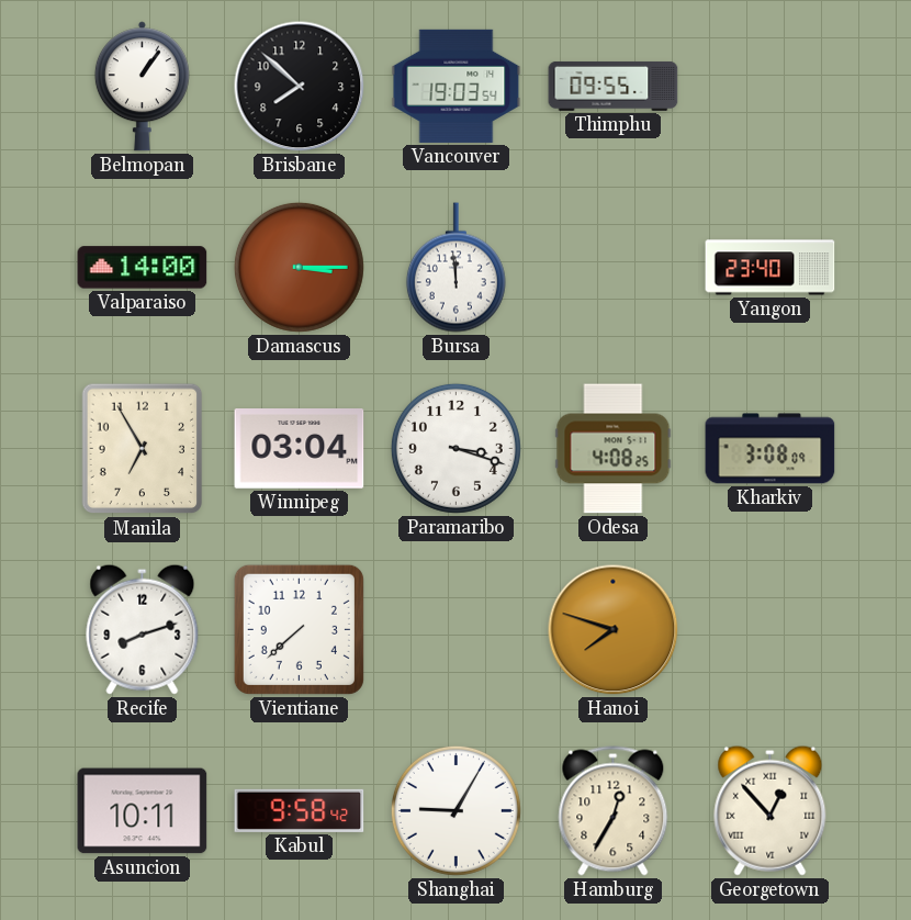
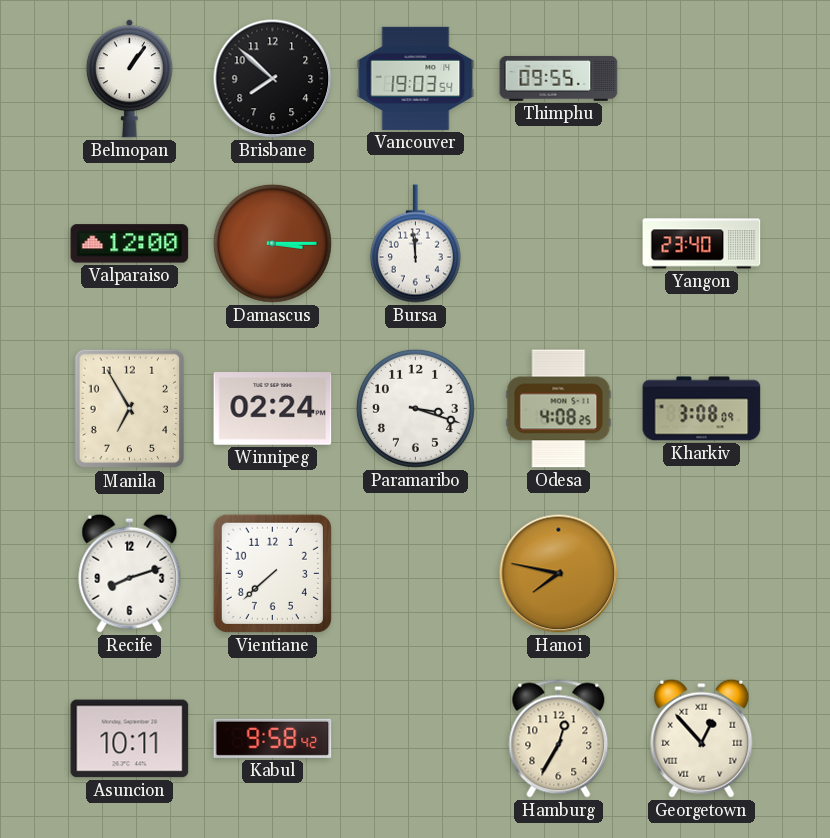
Valparaiso: 14:00 -> 12:00 (130, 244)
Winnipeg: 03:04 -> 02:24 (273, 409)
Hanoi: 7:48 -> 7:47 (559, 574)
Shanghai: 9:05 -> none (455, 810)
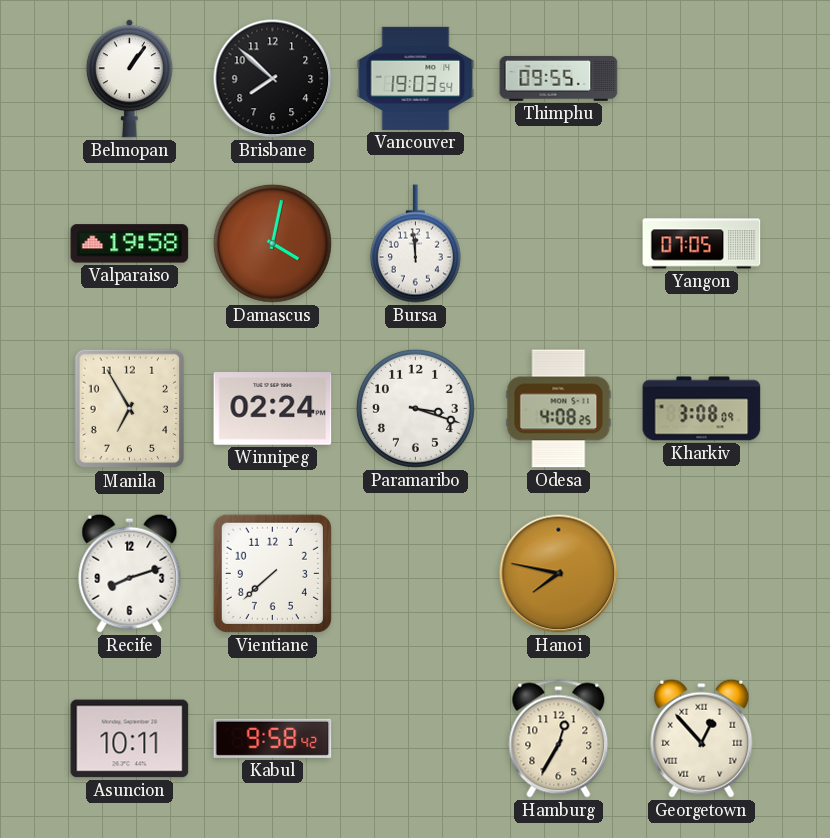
Valparaiso: 12:00 -> 19:58 (130, 244)
Damascus: 3:15 -> 4:02 (272, 243)
Yangon: 23:40 -> 07:05 (702, 244)
